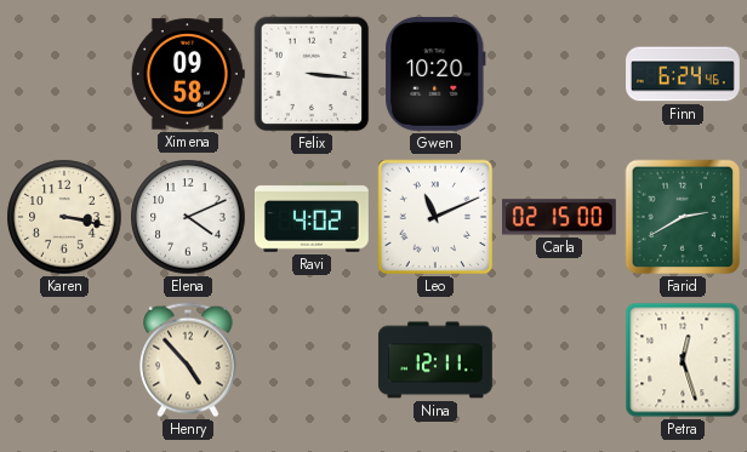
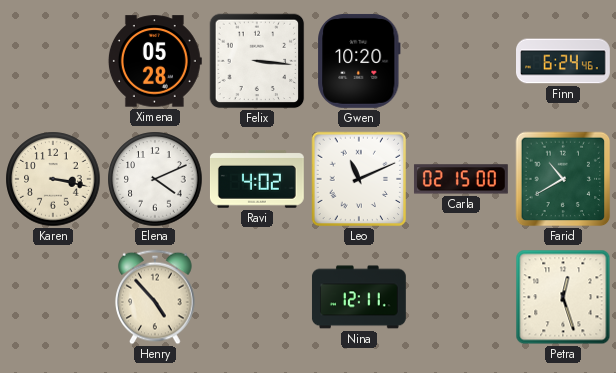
Ximena: 09:58 -> 05:28 (155, 61)
Farid: 2:40 -> 10:40 (563, 179)
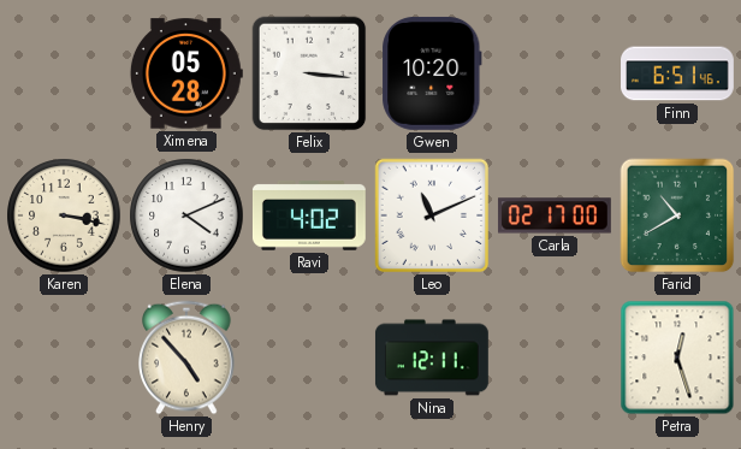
Finn: 6:24 -> 6:51 (678, 73)
Carla: 02:15 -> 02:17 (555, 215)
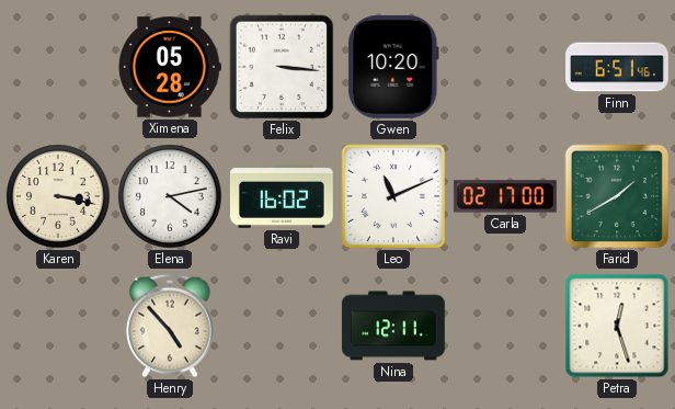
Elena: 4:11 -> 4:13 (170, 196)
Ravi: 4:02 -> 16:02 (282, 197)
Farid: 10:40 -> 1:40 (617, 196)
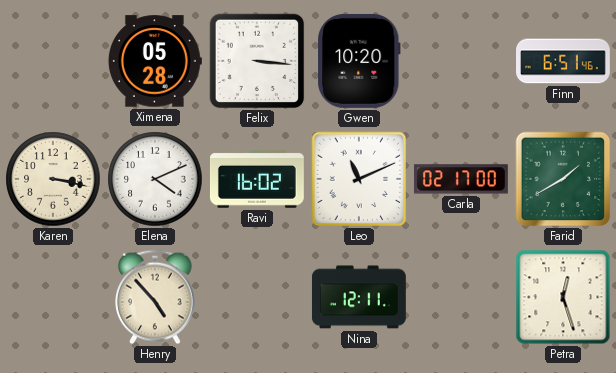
Elena: 4:13 -> 4:11 (155, 179)
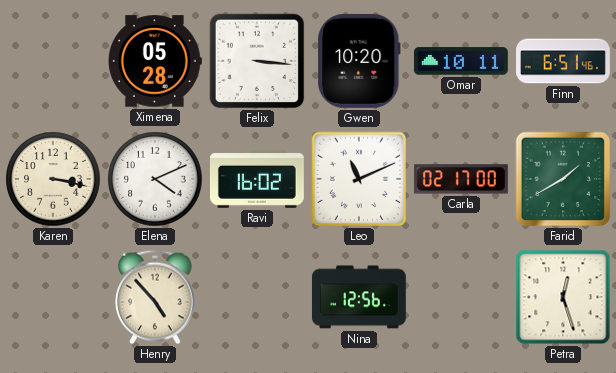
Omar: none -> 10:11 (461, 61)
Nina: 12:11 -> 12:56 (359, 297)
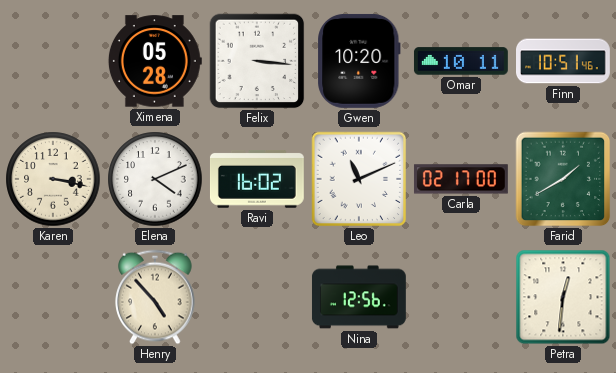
Finn: 6:51 -> 10:51 (564, 61)
Petra: 12:27 -> 12:31 (563, 297)
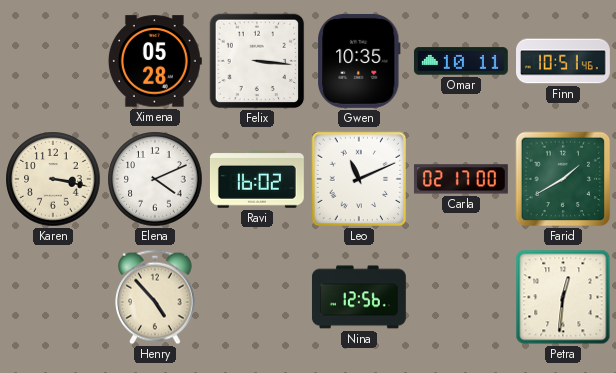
Gwen: 10:20 -> 10:35 (359, 61)
